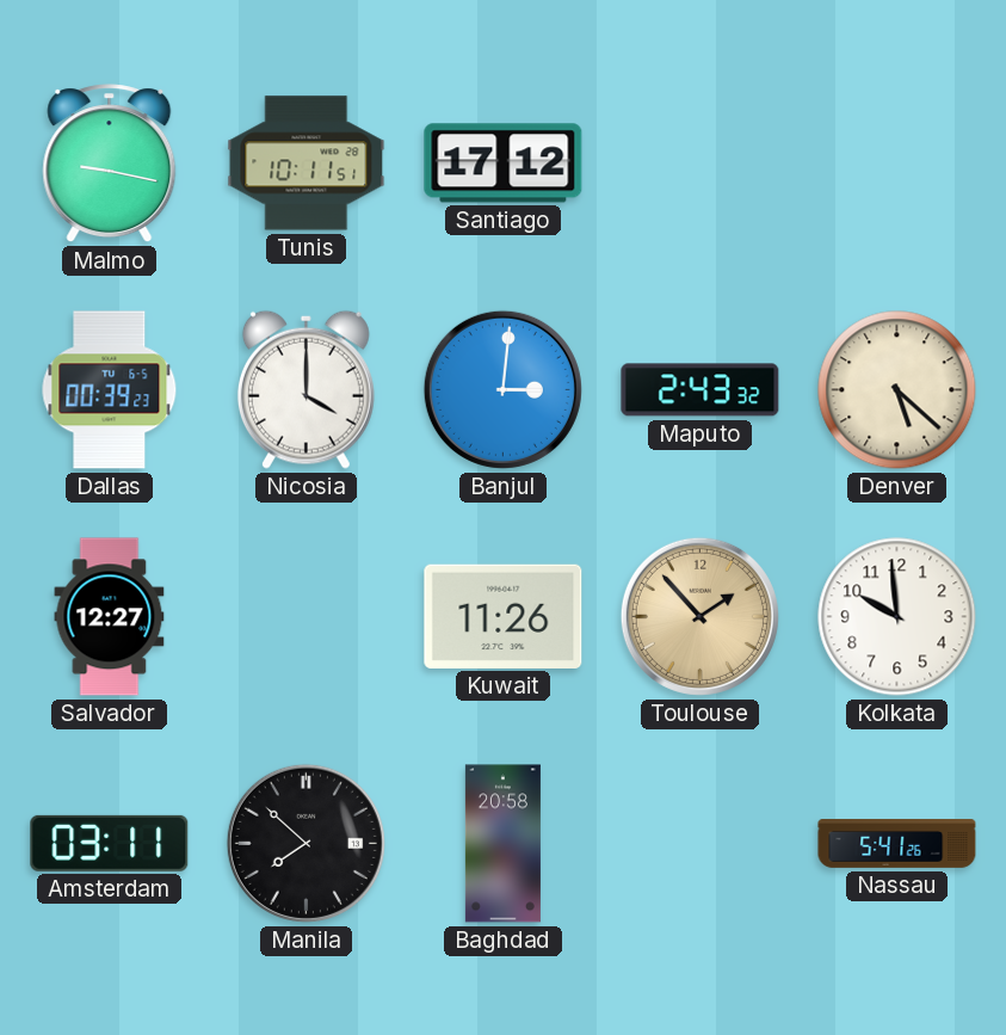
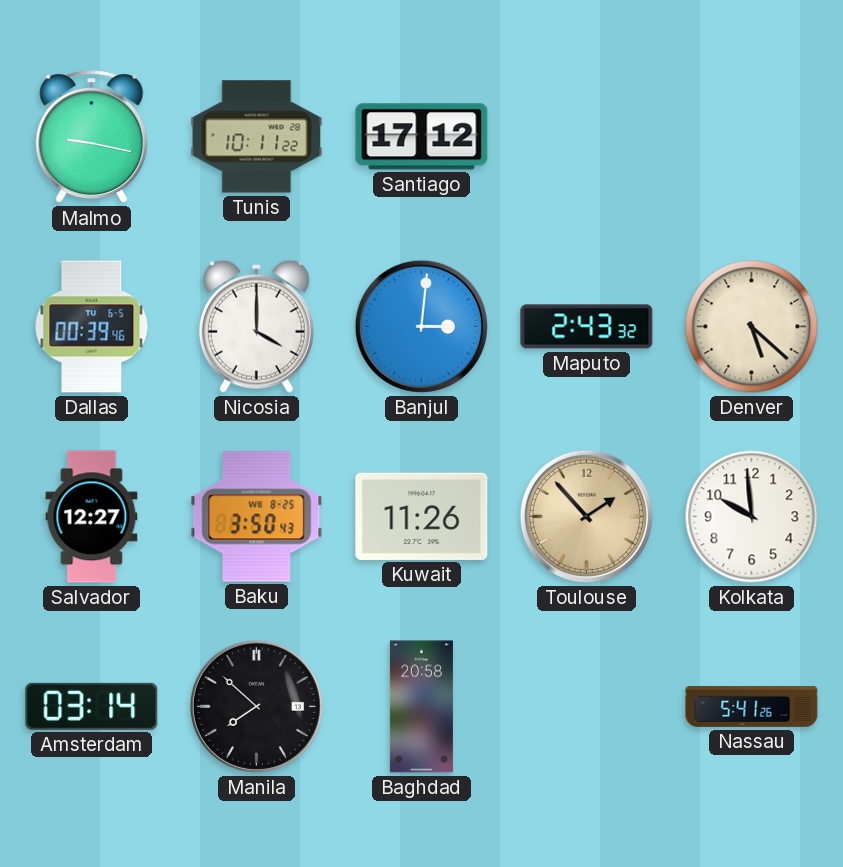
Tunis: 10:11:51 -> 10:11:22 (257, 137)
Dallas: 00:39:23 -> 00:39:46 (92, 327)
Baku: none -> 3:50 (257, 517)
Amsterdam: 03:11 -> 03:14 (92, 706)
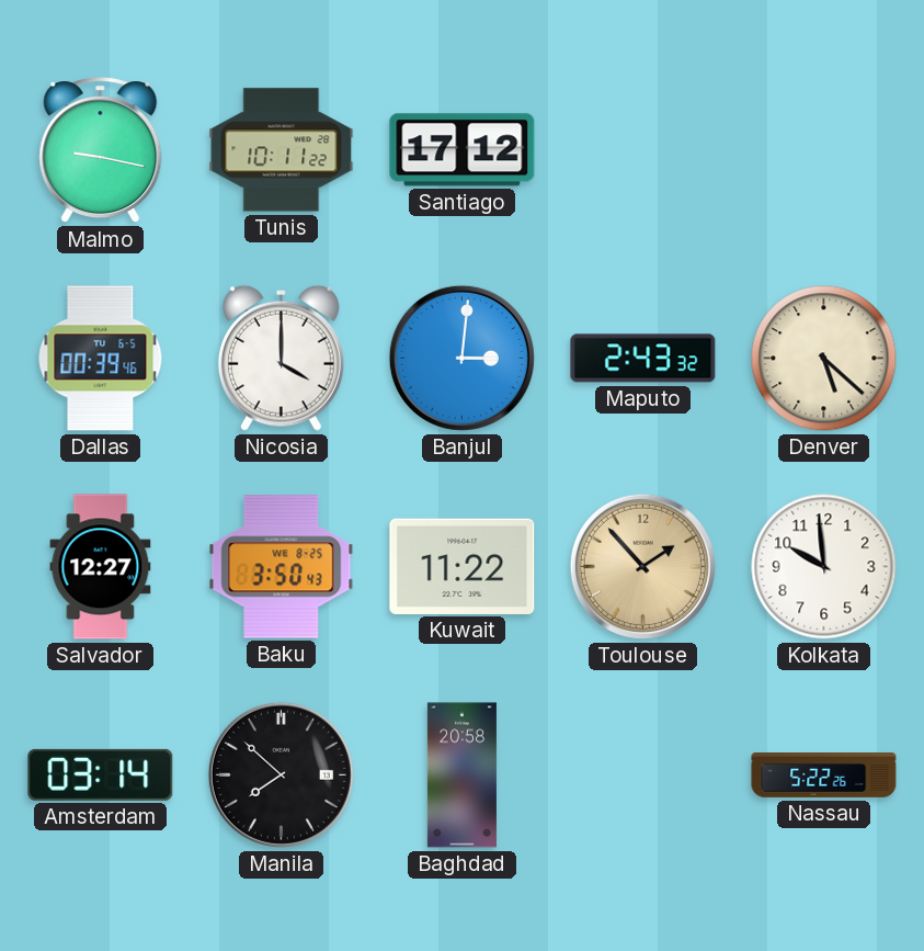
Kuwait: 11:26 -> 11:22 (463, 566)
Nassau: 5:41 -> 5:22 (824, 775)
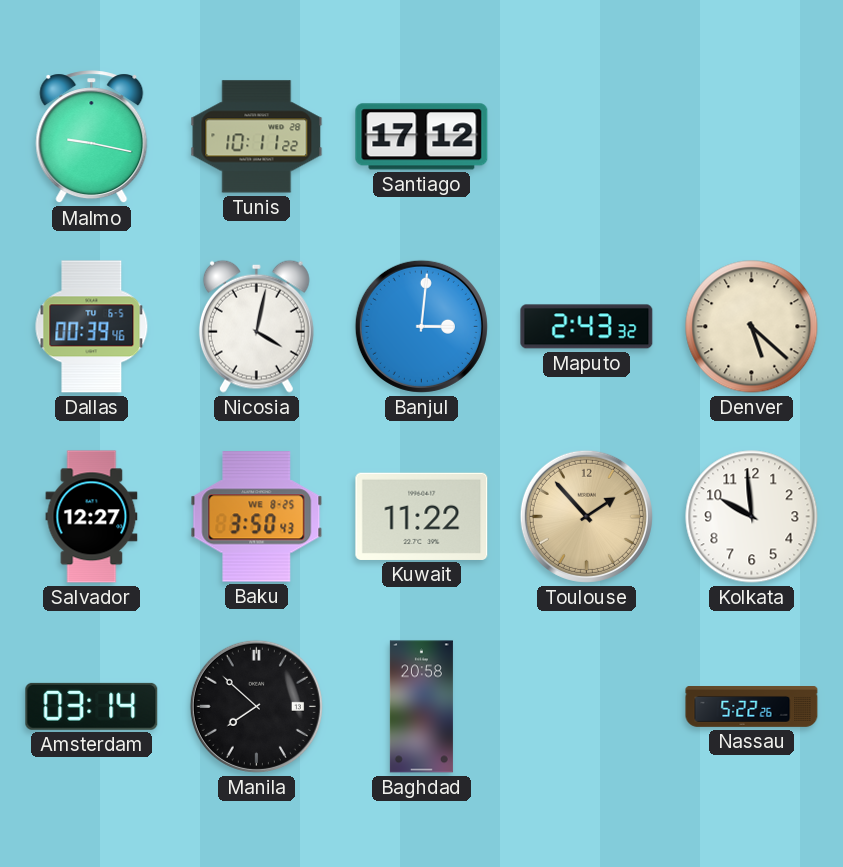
Nicosia: 4:00 -> 4:02 (256, 326)
